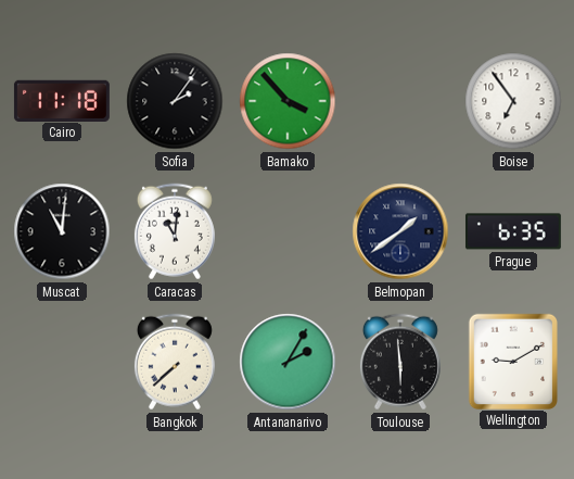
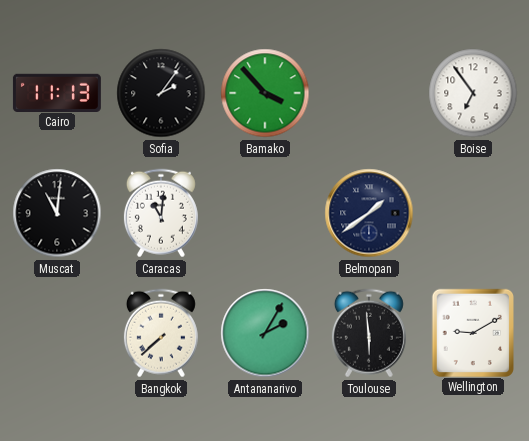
Cairo: 11:18 -> 11:13 (57, 92)
Prague: 6:35 -> none (513, 231)
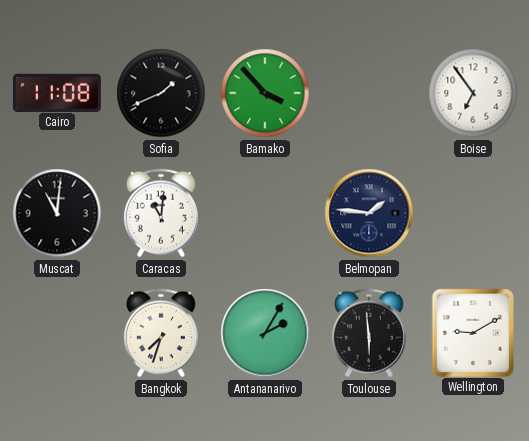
Cairo: 11:13 -> 11:08 (57, 92)
Sofia: 2:06 -> 1:41 (161, 93)
Belmopan: 1:39 -> 1:46 (369, 213)
Bangkok: 7:38 -> 7:33 (161, 333)
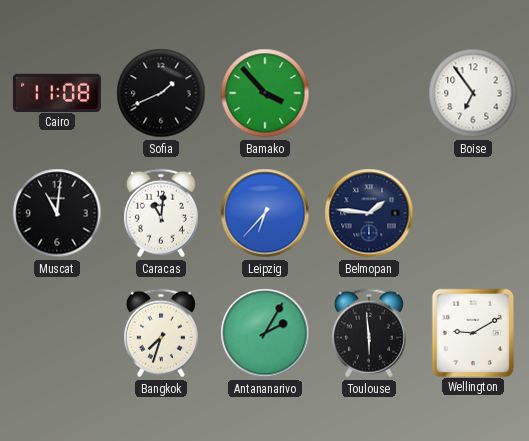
Leipzig: none -> 6:37 (265, 213)
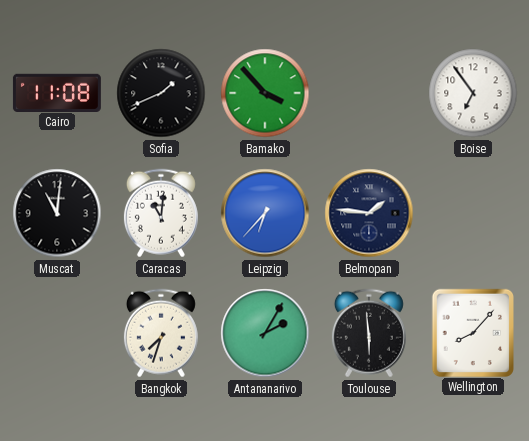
Wellington: 9:10 -> 8:07 (472, 332)
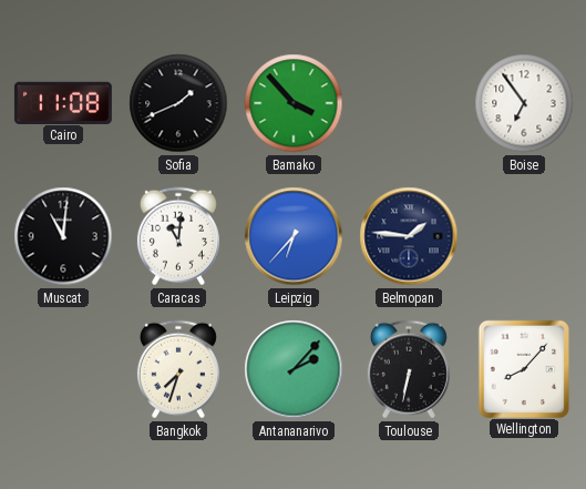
Antananarivo: 2:05 -> 2:07 (294, 369)
Toulouse: 5:59 -> 6:32 (409, 369)
